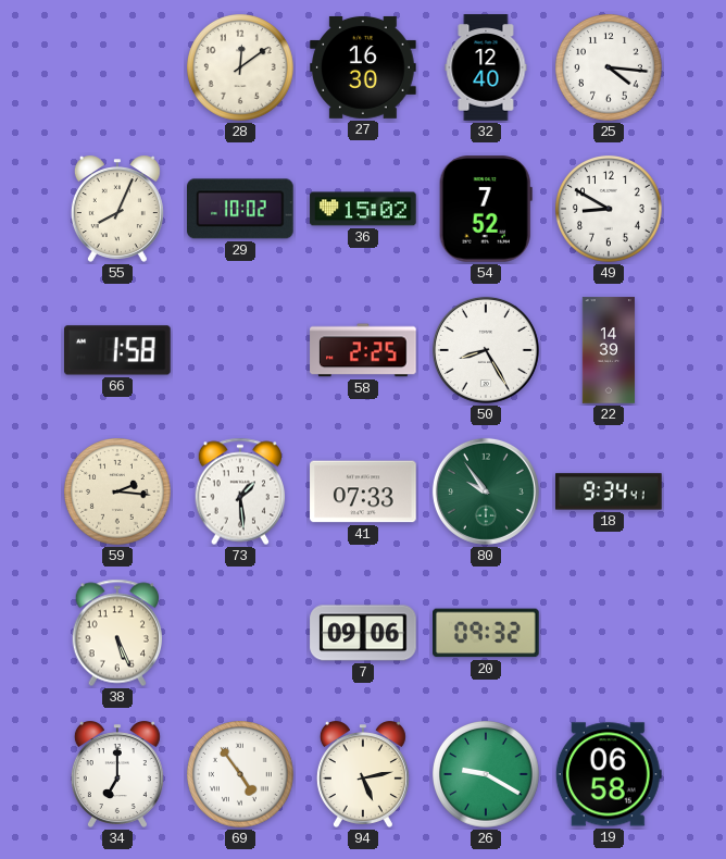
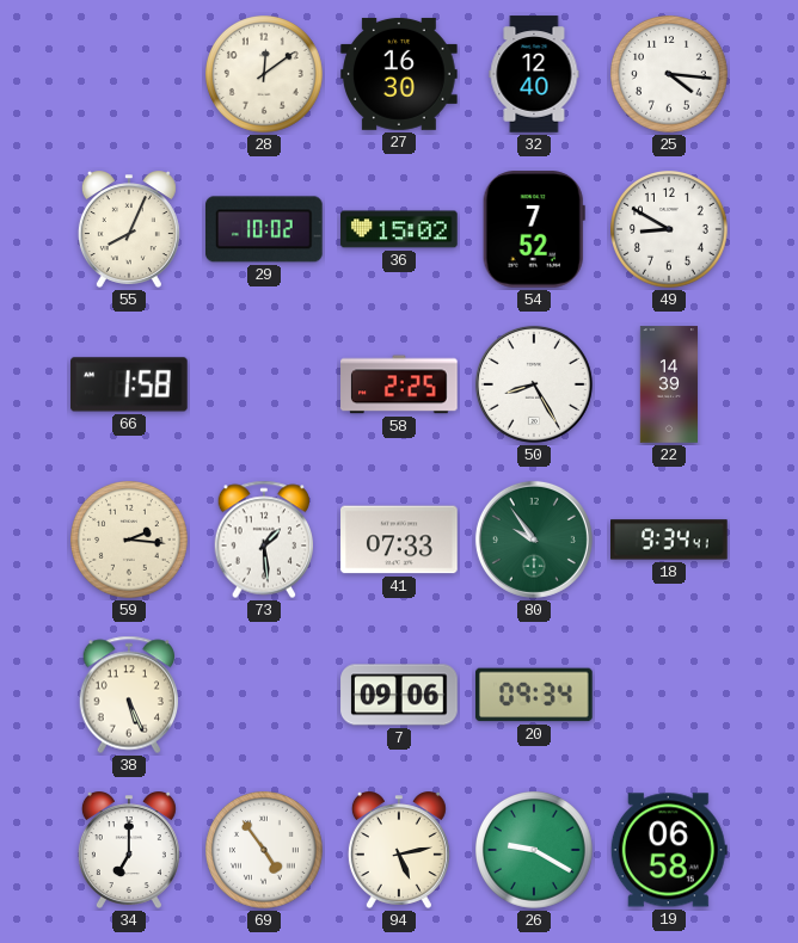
20: 09:32 -> 09:34 (535, 695)
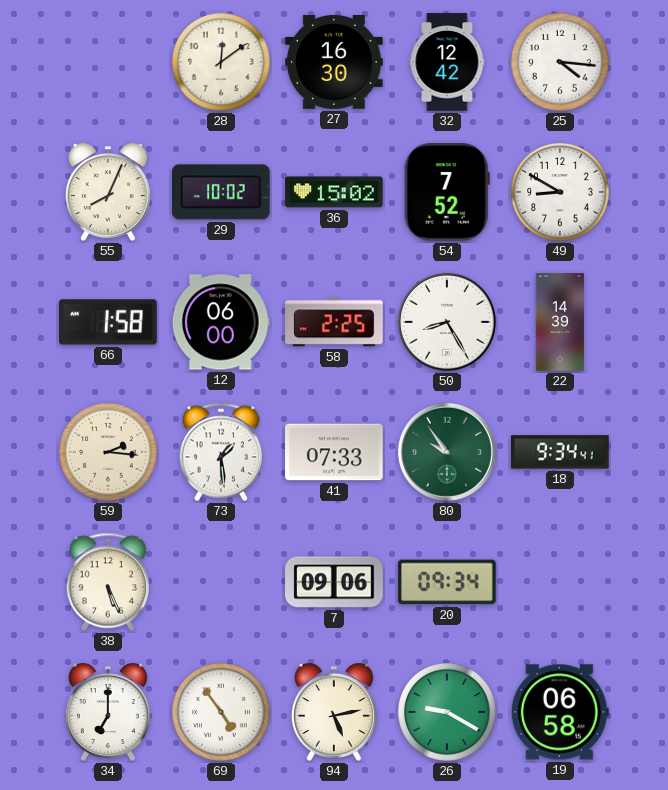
32: 12:40 -> 12:42 (447, 62)
12: none -> 06:00 (221, 322)
